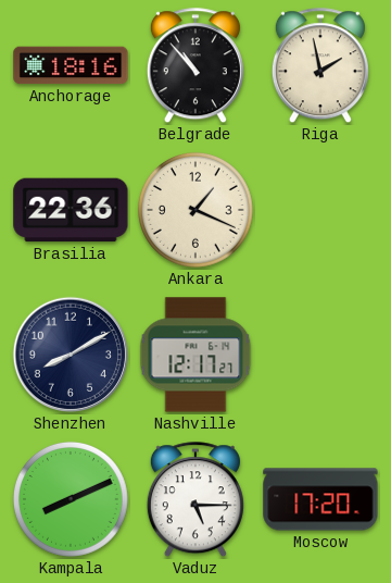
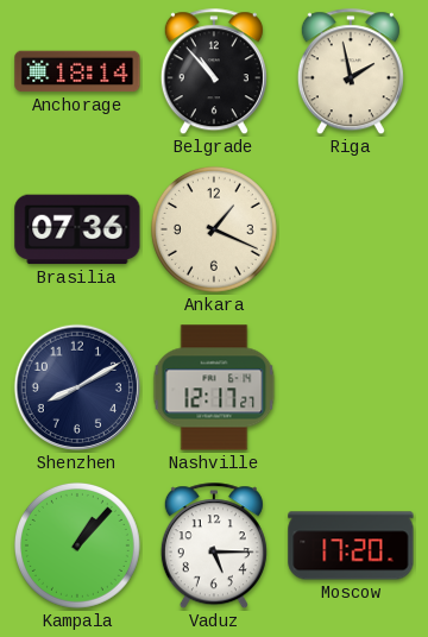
Anchorage: 18:16 -> 18:14 (77, 71)
Brasilia: 22:36 -> 07:36 (77, 229)
Kampala: 8:11 -> 1:07 (77, 545)
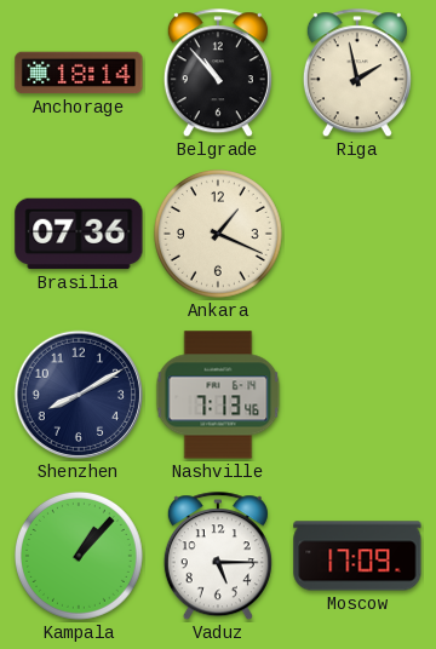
Nashville: 12:17 -> 7:13 (218, 395)
Moscow: 17:20 -> 17:09 (357, 556)
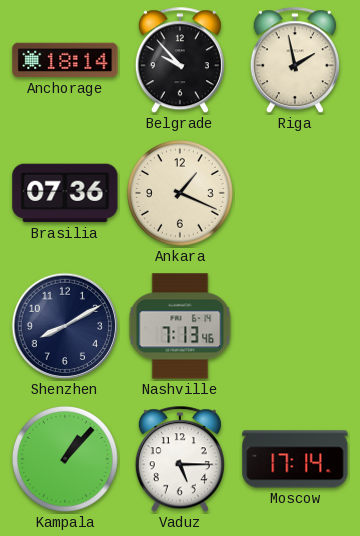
Belgrade: 10:53 -> 9:53 (180, 61)
Moscow: 17:09 -> 17:14 (295, 459)
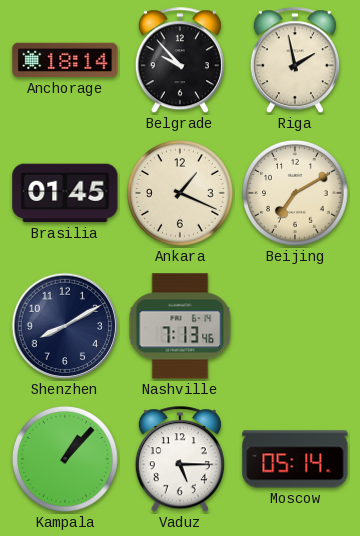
Brasilia: 07:36 -> 01:45 (65, 193)
Beijing: none -> 7:10 (295, 193)
Moscow: 17:14 -> 05:14 (295, 459)
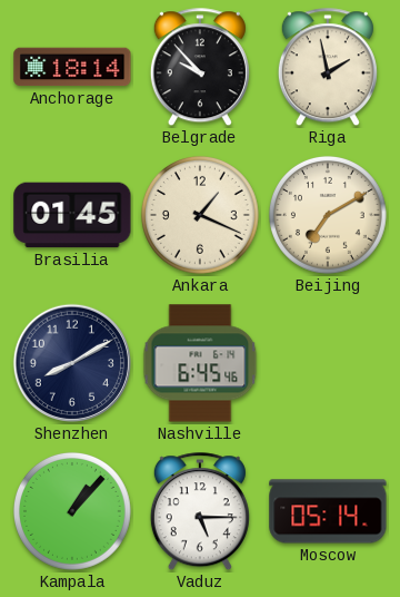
Nashville: 7:13 -> 6:45 (200, 363)
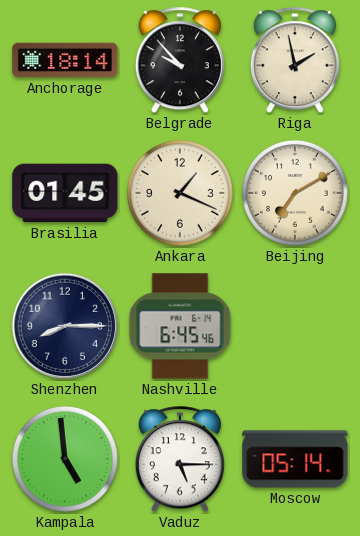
Shenzhen: 8:10 -> 8:15 (65, 326)
Kampala: 1:07 -> 4:59 (65, 459)
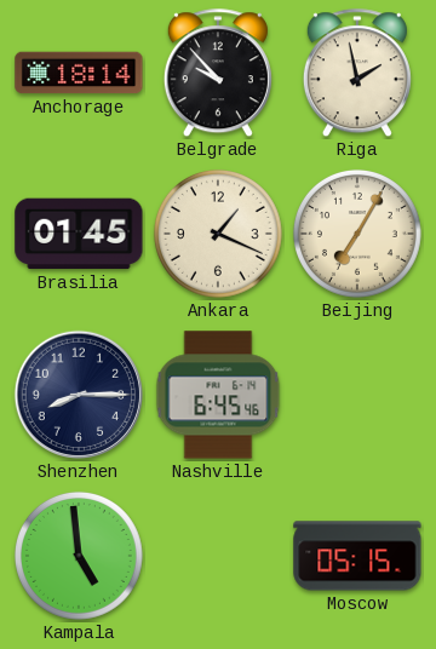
Beijing: 7:10 -> 7:05 (357, 234)
Vaduz: 5:15 -> none (180, 460)
Moscow: 05:14 -> 05:15 (357, 556)
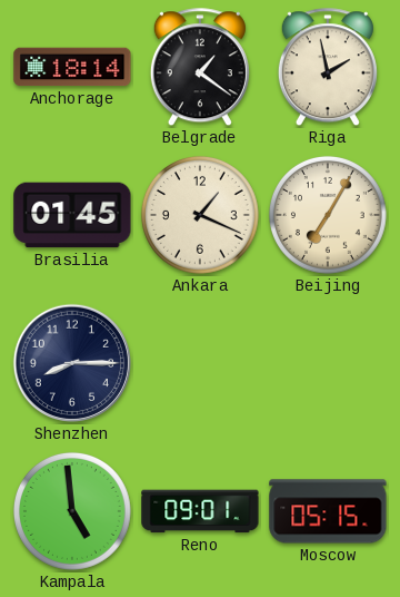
Belgrade: 9:53 -> 1:21 (200, 68)
Nashville: 6:45 -> none (218, 395)
Reno: none -> 09:01 (200, 511)
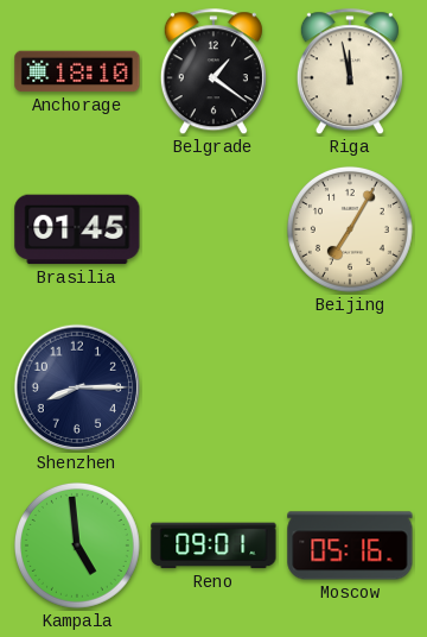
Anchorage: 18:14 -> 18:10 (77, 71)
Riga: 1:58 -> 11:58 (350, 72)
Ankara: 1:19 -> none (200, 215)
Moscow: 05:15 -> 05:16 (350, 545)
